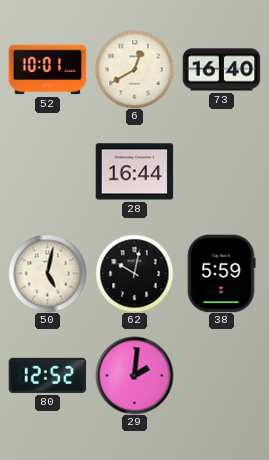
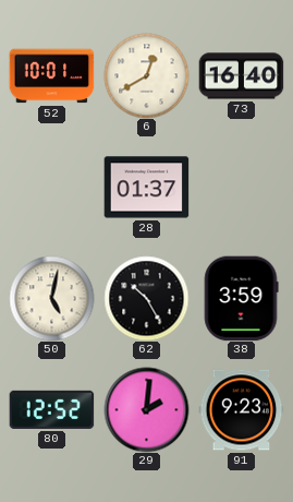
28: 16:44 -> 01:37 (146, 188)
62: 10:02 -> 10:25 (146, 298)
38: 5:59 -> 3:59 (241, 298)
91: none -> 9:23 (241, 410)
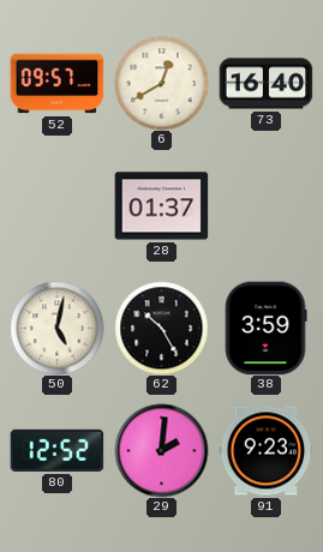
52: 10:01 -> 09:57 (56, 84)
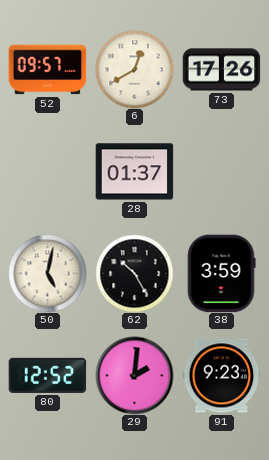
73: 16:40 -> 17:26 (221, 70)
